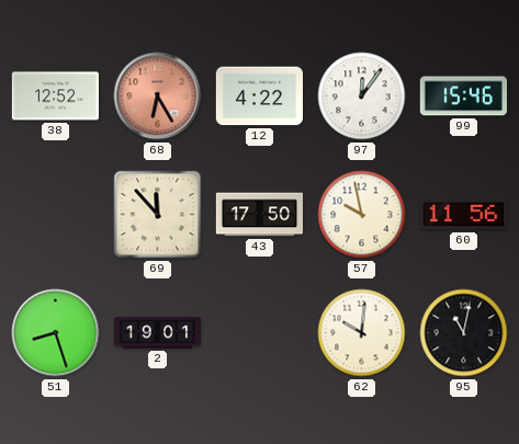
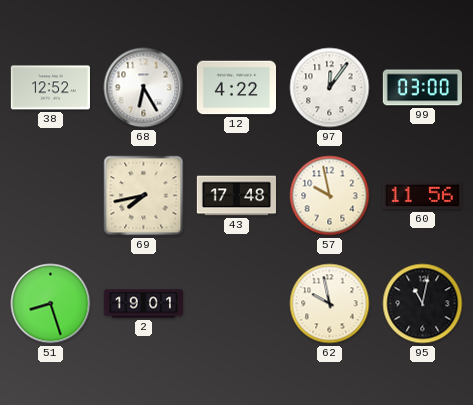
68 dial: salmon -> white (144, 88)
99: 15:46 -> 03:00 (422, 88)
69: 11:53 -> 7:43 (144, 196)
43: 17:50 -> 17:48 (236, 196)
62: 10:01 -> 9:58 (330, 304)
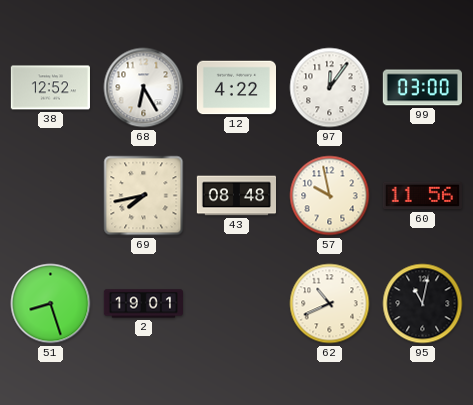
43: 17:48 -> 08:48 (236, 196)
62: 9:58 -> 10:41 (330, 304)
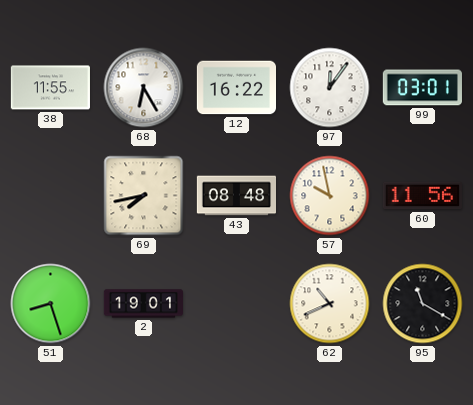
38: 12:52 -> 11:55 (50, 88)
12: 4:22 -> 16:22 (236, 88)
99: 03:00 -> 03:01 (422, 88)
95: 11:02 -> 11:20 (423, 304)
